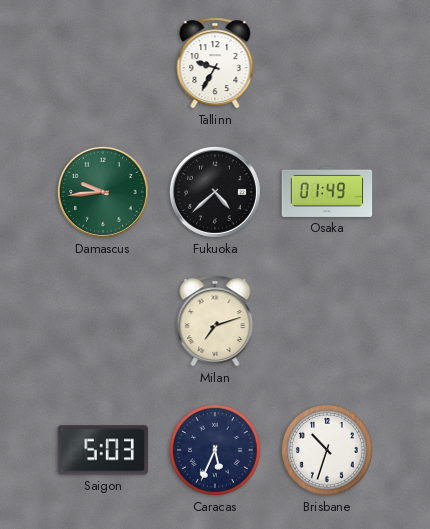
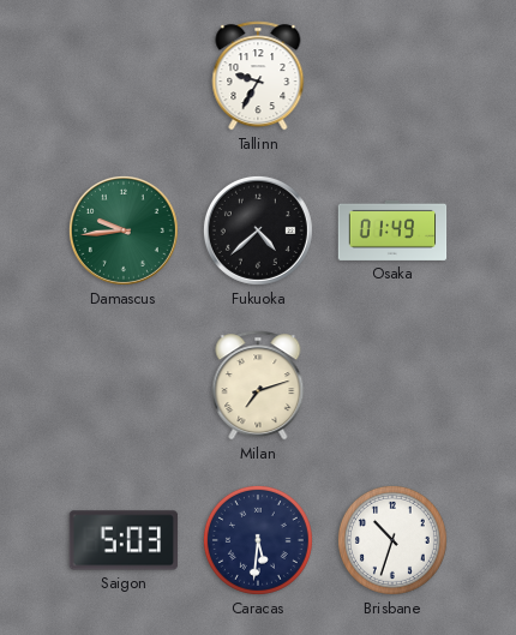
Caracas: 5:34 -> 5:31 (258, 540)
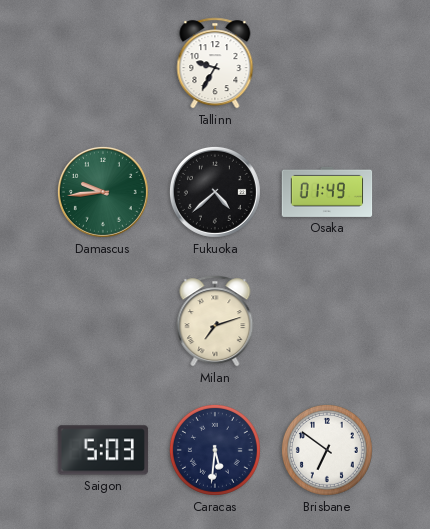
Brisbane: 10:33 -> 6:51 (327, 450)
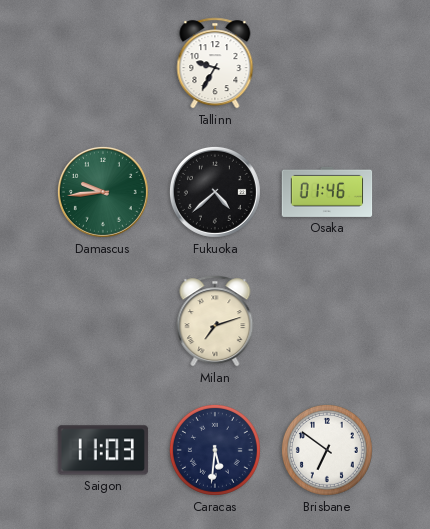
Osaka: 01:49 -> 01:46 (327, 192)
Saigon: 5:03 -> 11:03 (103, 450)
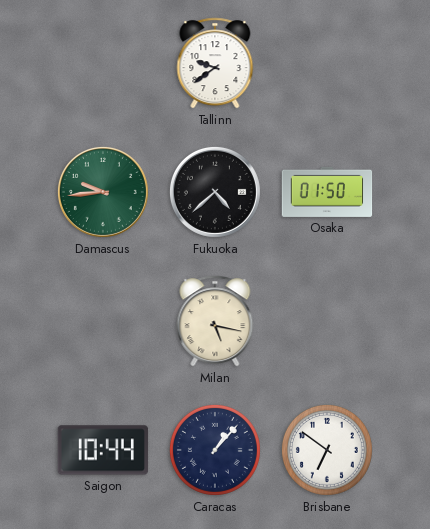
Tallinn: 9:35 -> 9:39 (215, 63)
Osaka: 01:46 -> 01:50 (327, 192)
Milan: 7:12 -> 5:17 (215, 321)
Saigon: 11:03 -> 10:44 (103, 450)
Caracas: 5:31 -> 1:07 (215, 450)
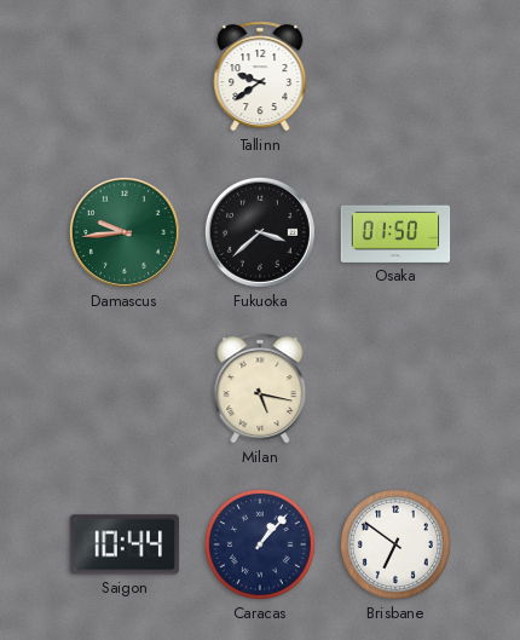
Fukuoka: 4:38 -> 3:38 (260, 232)
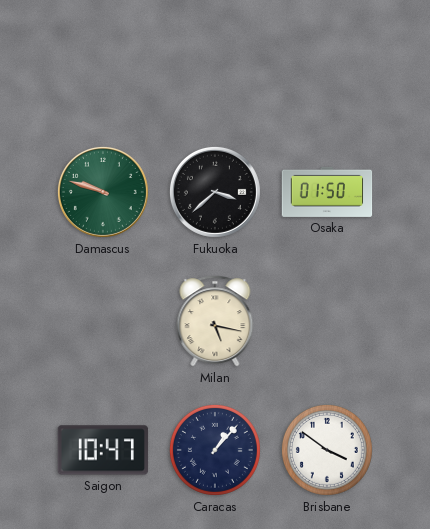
Tallinn: 9:39 -> none (260, 76)
Damascus: 9:44 -> 9:48 (103, 192)
Saigon: 10:44 -> 10:47 (103, 450)
Brisbane: 6:51 -> 3:51 (327, 450)
